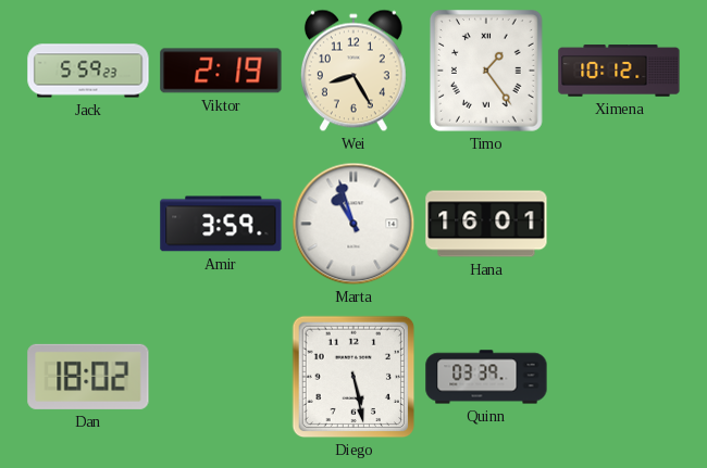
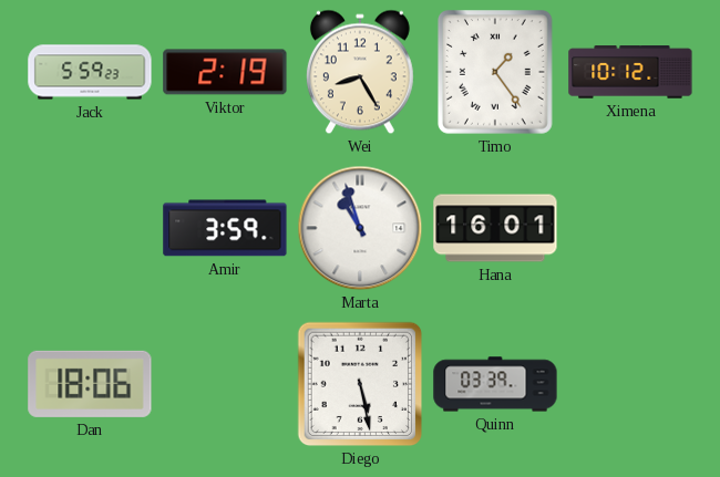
Dan: 18:02 -> 18:06 (90, 384)
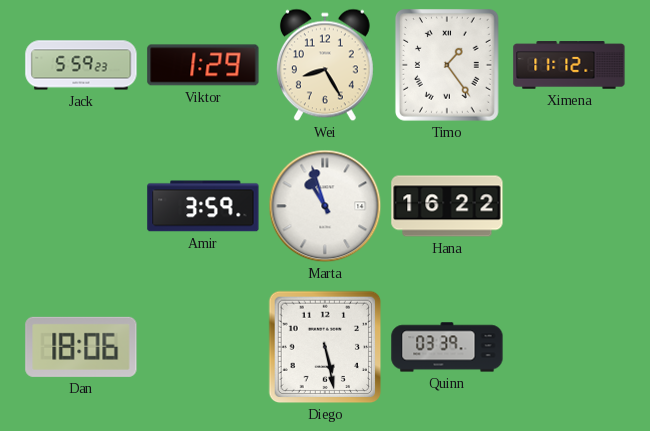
Viktor: 2:19 -> 1:29 (203, 65)
Ximena: 10:12 -> 11:12 (569, 65)
Hana: 16:01 -> 16:22 (447, 206)
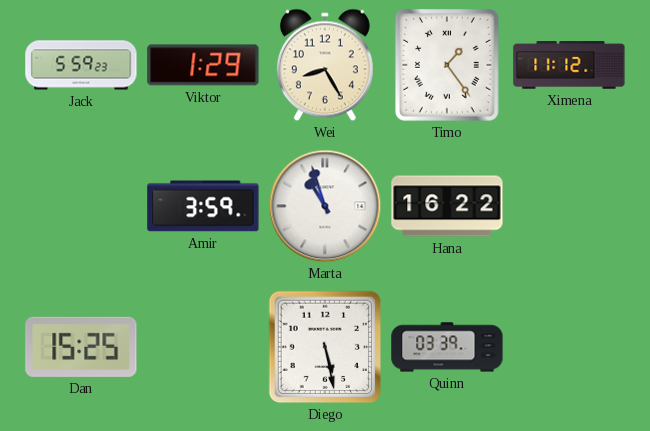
Dan: 18:06 -> 15:25 (81, 347)
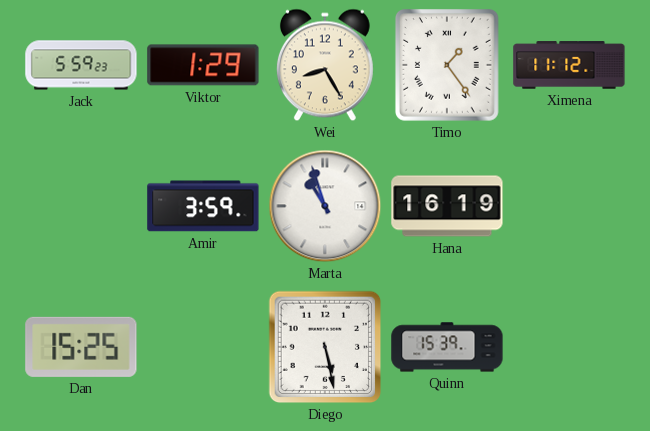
Hana: 16:22 -> 16:19 (447, 206)
Quinn: 03:39 -> 15:39 (447, 347)
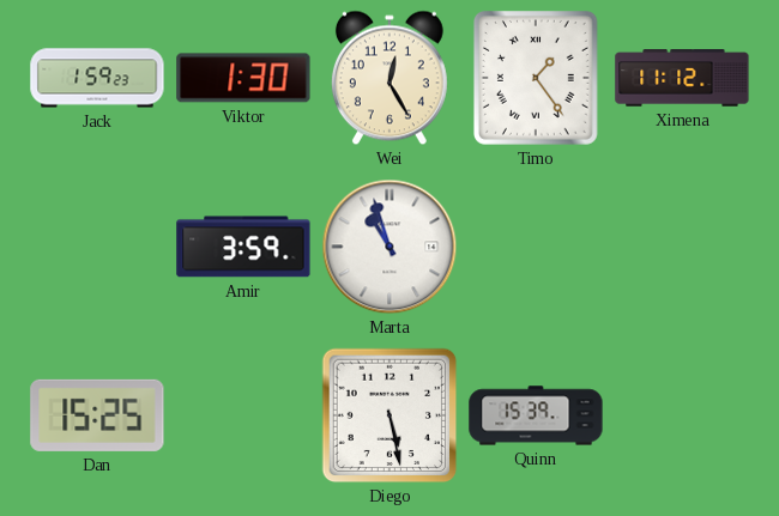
Jack: 5:59 -> 1:59 (97, 78)
Viktor: 1:29 -> 1:30 (243, 78)
Wei: 8:25 -> 12:25 (389, 78)
Hana: 16:19 -> none (447, 206)
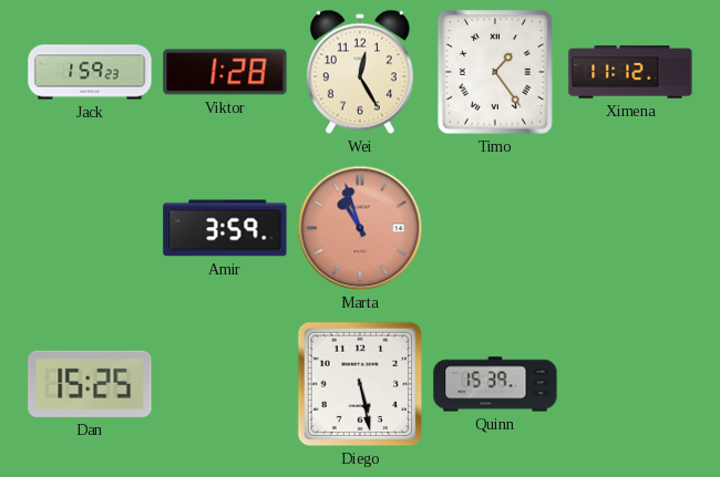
Viktor: 1:30 -> 1:28 (225, 72)
Marta dial: white -> salmon (360, 228)
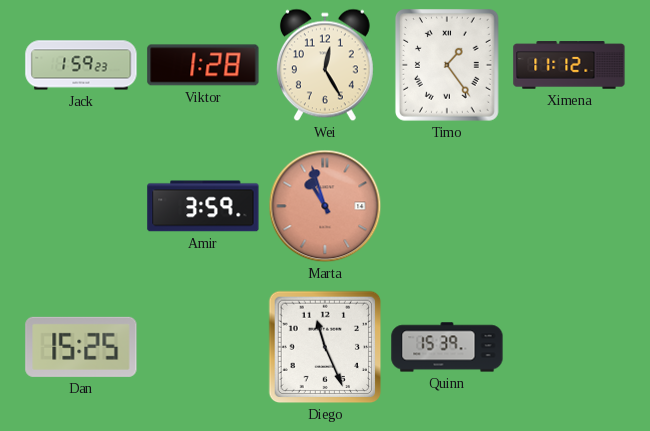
Diego: 5:28 -> 11:26 (325, 347)
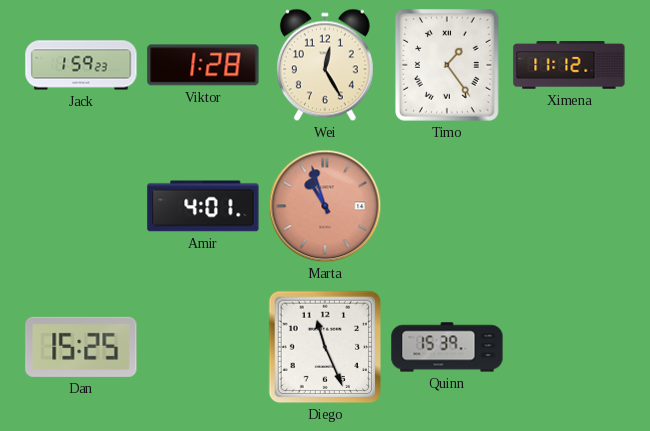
Amir: 3:59 -> 4:01 (203, 206)
